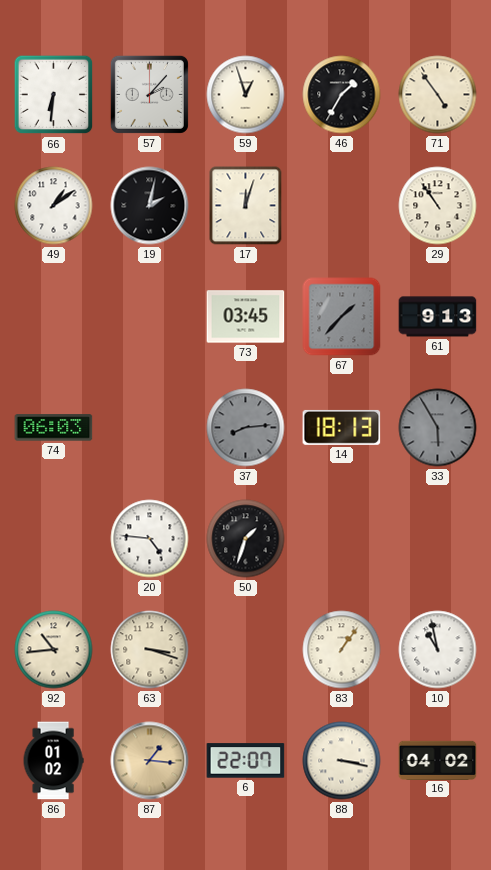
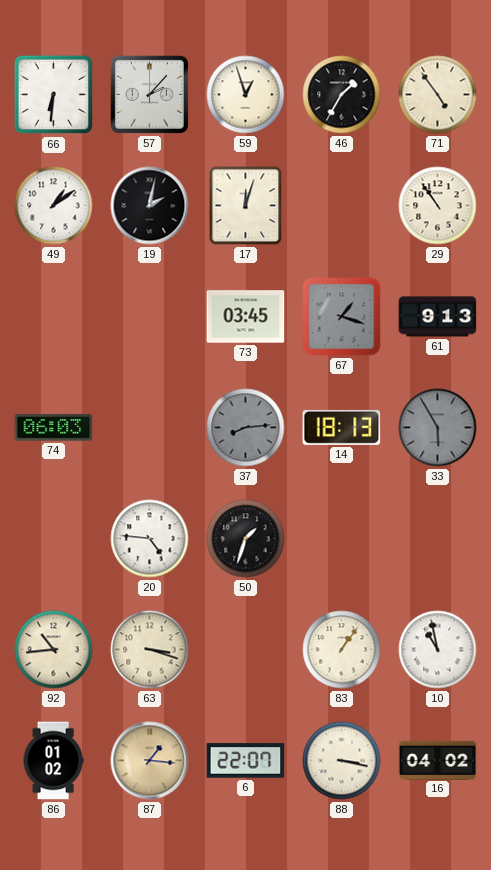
67: 1:37 -> 1:18 (342, 317)
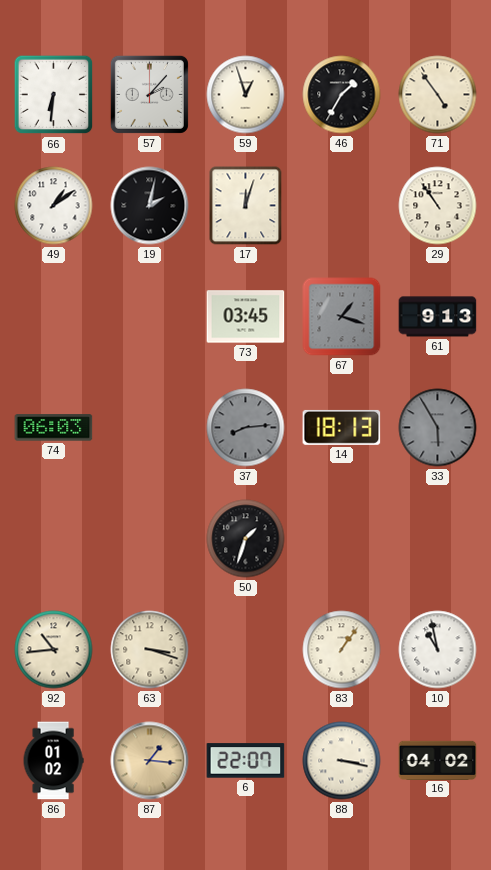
20: 4:46 -> none (150, 539)
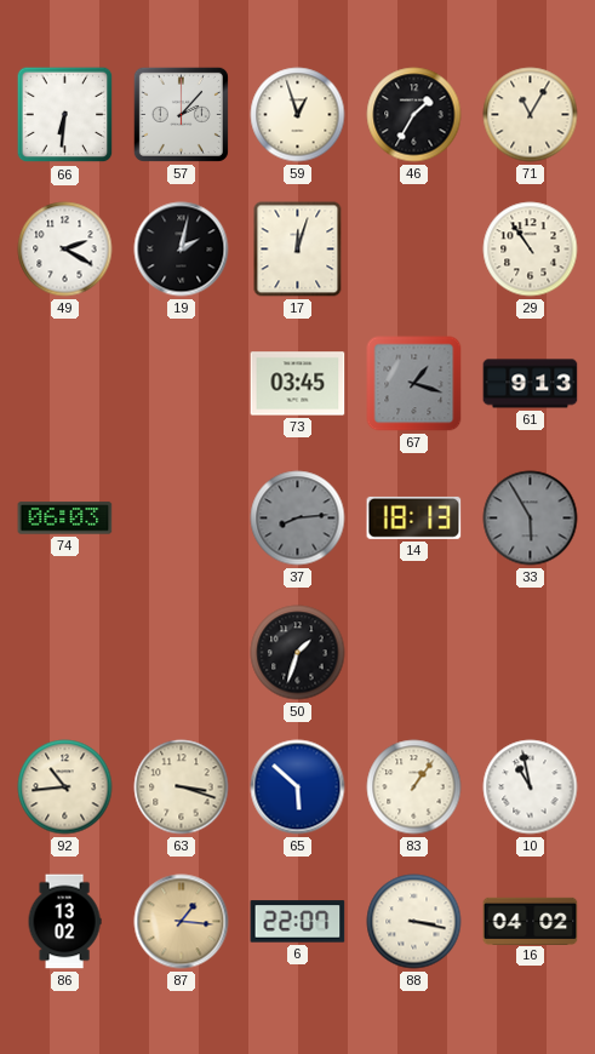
71: 4:54 -> 11:05 (531, 115)
49: 1:09 -> 2:20 (65, 250)
65: none -> 5:52 (298, 787)
86: 01:02 -> 13:02 (64, 922)
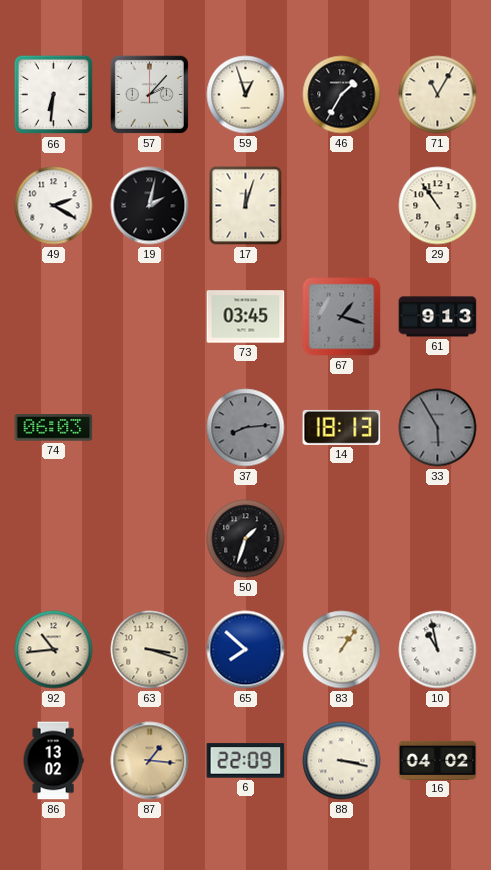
65: 5:52 -> 7:52 (246, 650)
6: 22:07 -> 22:09 (246, 761)
